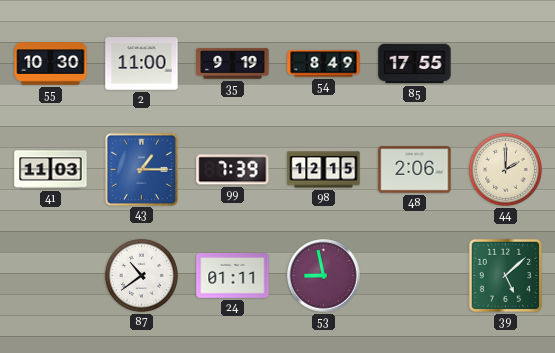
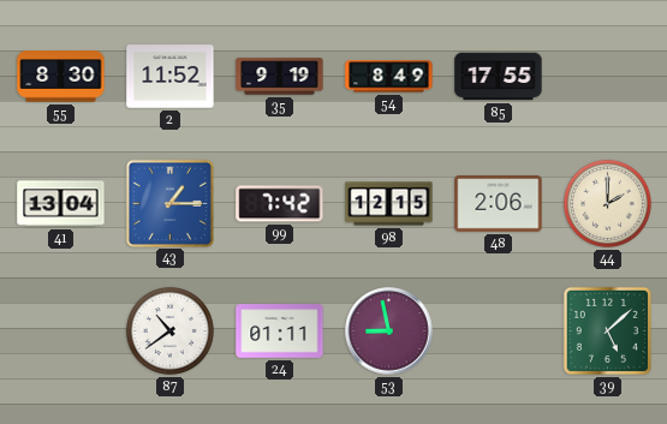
55: 10:30 -> 8:30 (61, 77)
2: 11:00 -> 11:52 (171, 77)
41: 11:03 -> 13:04 (61, 204)
99: 7:39 -> 7:42 (280, 204)
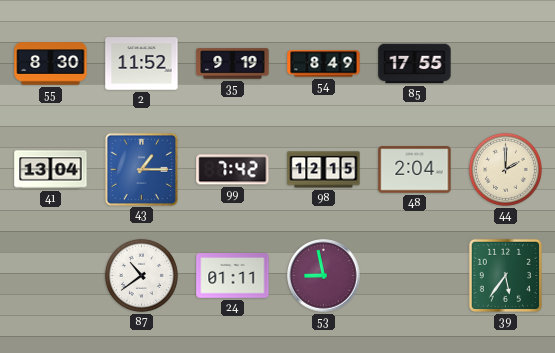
48: 2:06 -> 2:04 (415, 170)
39: 5:08 -> 5:36 (505, 275)
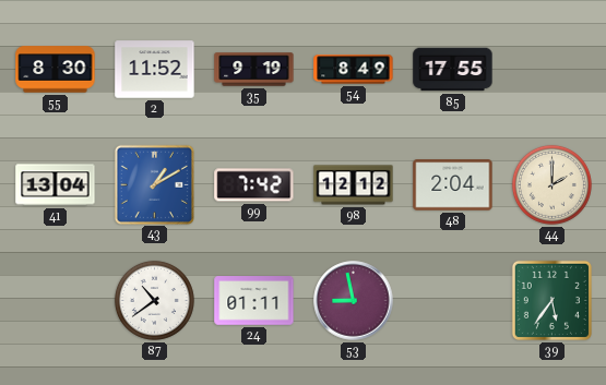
43: 1:15 -> 1:10 (154, 184)
98: 12:15 -> 12:12 (354, 185)
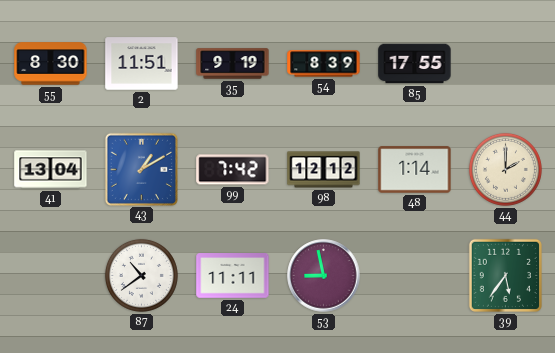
2: 11:52 -> 11:51 (142, 64)
54: 8:49 -> 8:39 (324, 64)
48: 2:04 -> 1:14 (415, 170)
24: 01:11 -> 11:11 (233, 276)
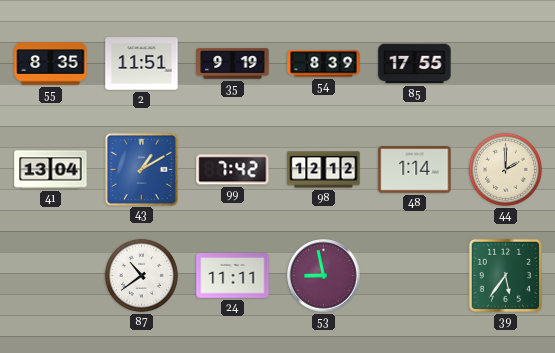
55: 8:30 -> 8:35 (51, 64)
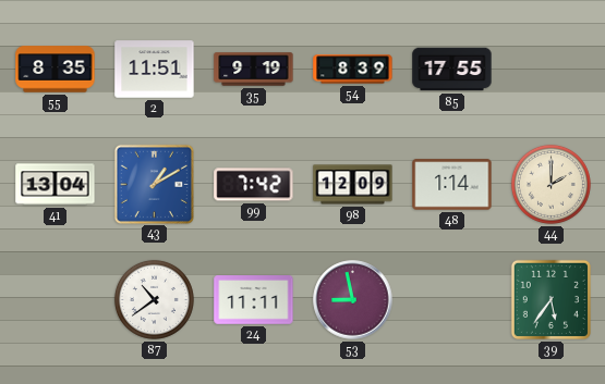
98: 12:12 -> 12:09 (353, 185)
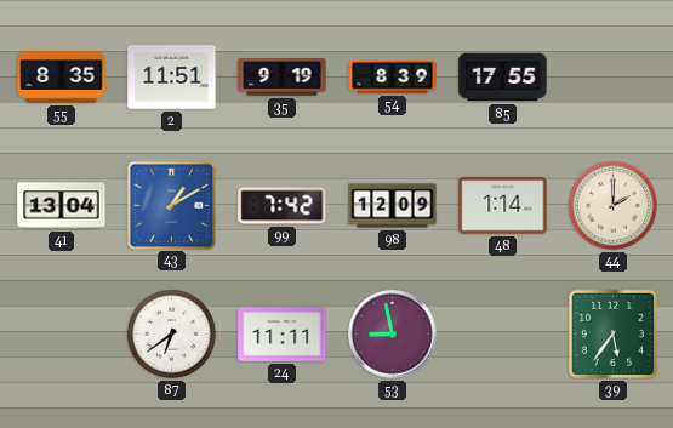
87: 10:39 -> 6:39 (171, 333)
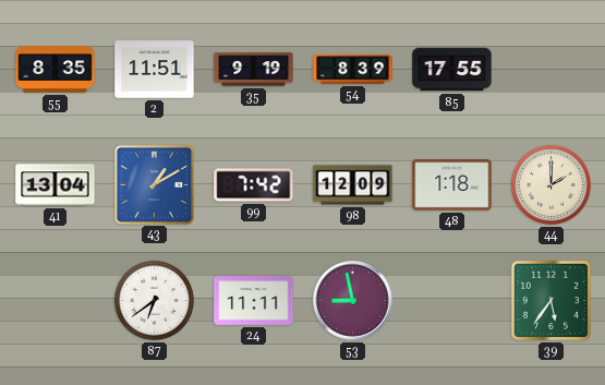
48: 1:14 -> 1:18 (452, 185)
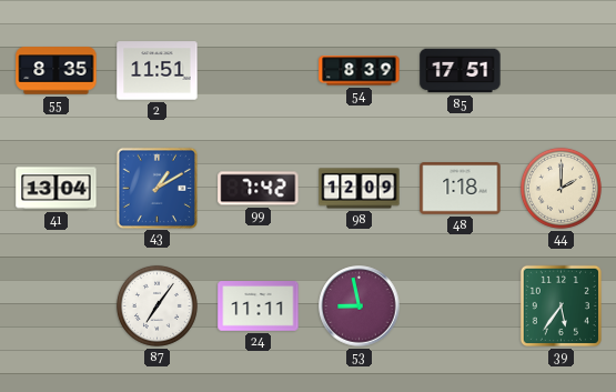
35: 9:19 -> none (254, 70)
85: 17:55 -> 17:51 (461, 71)
87: 6:39 -> 7:06 (156, 305)
